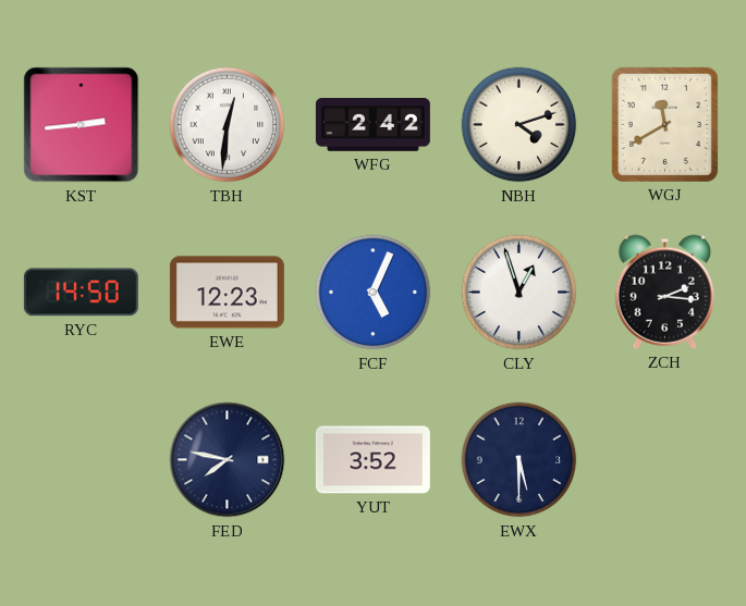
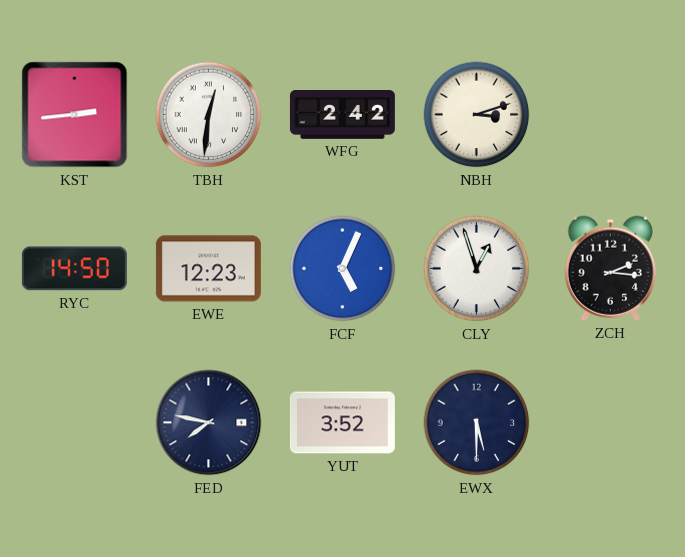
NBH: 4:12 -> 3:12 (477, 115)
WGJ: 11:40 -> none (664, 124)
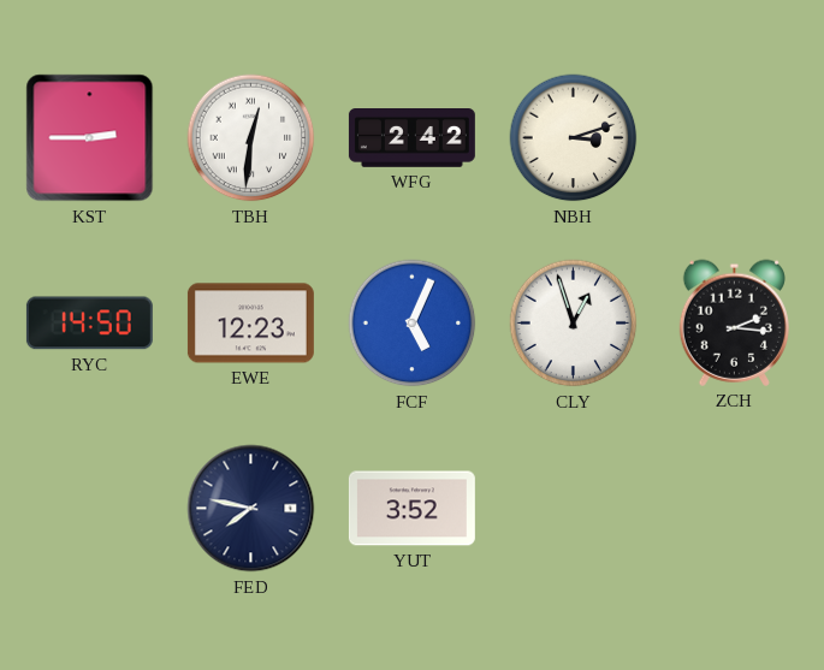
KST: 2:44 -> 2:45 (90, 138)
EWX: 5:30 -> none (477, 423)
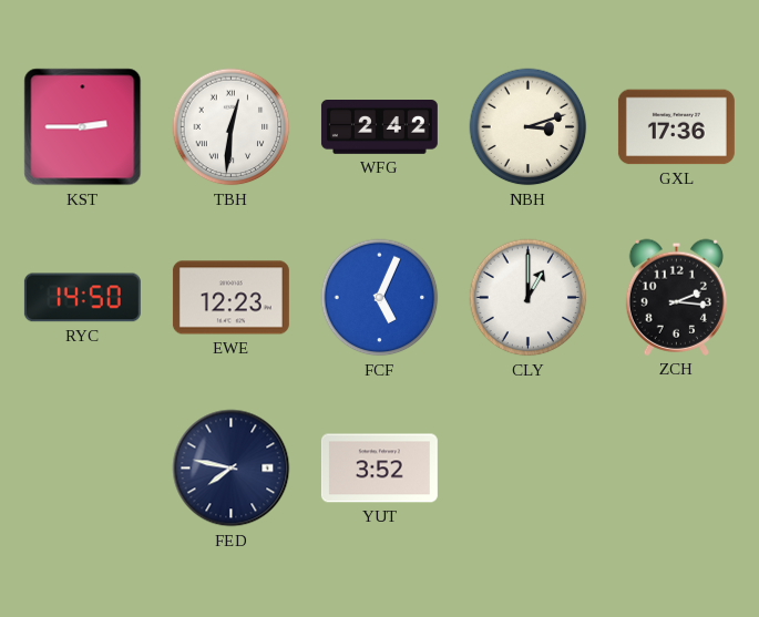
GXL: none -> 17:36 (676, 127)
CLY: 12:57 -> 1:00 (529, 298)
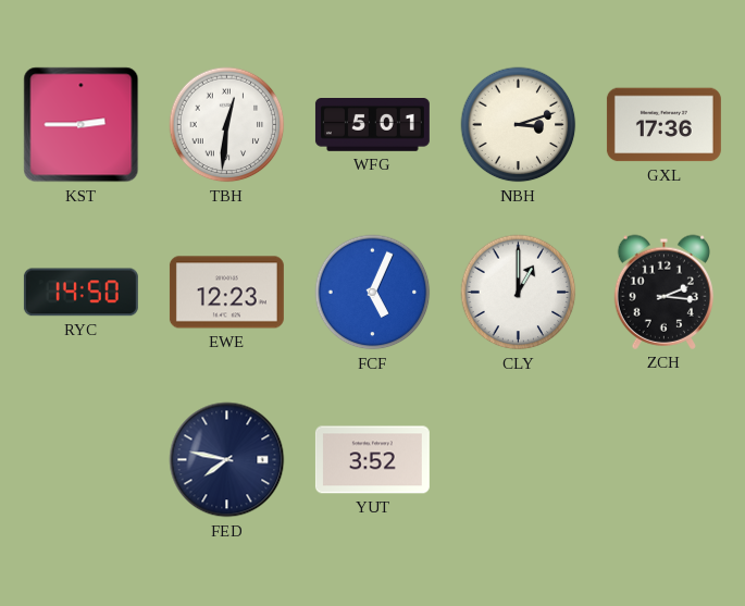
WFG: 2:42 -> 5:01 (372, 125)
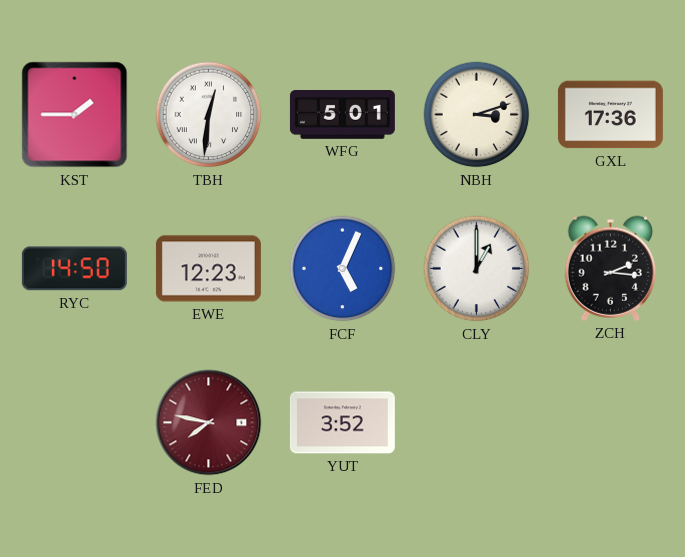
KST: 2:45 -> 1:45 (75, 115)
FED dial: navy -> burgundy (209, 423)
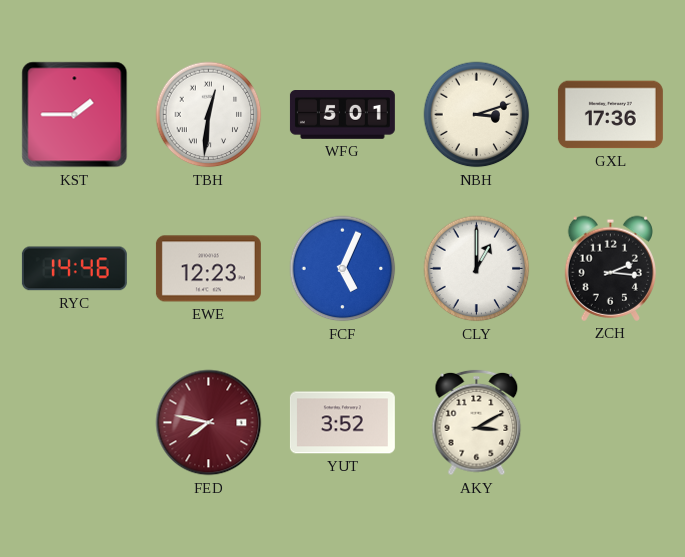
RYC: 14:50 -> 14:46 (74, 269)
AKY: none -> 3:10 (477, 423)
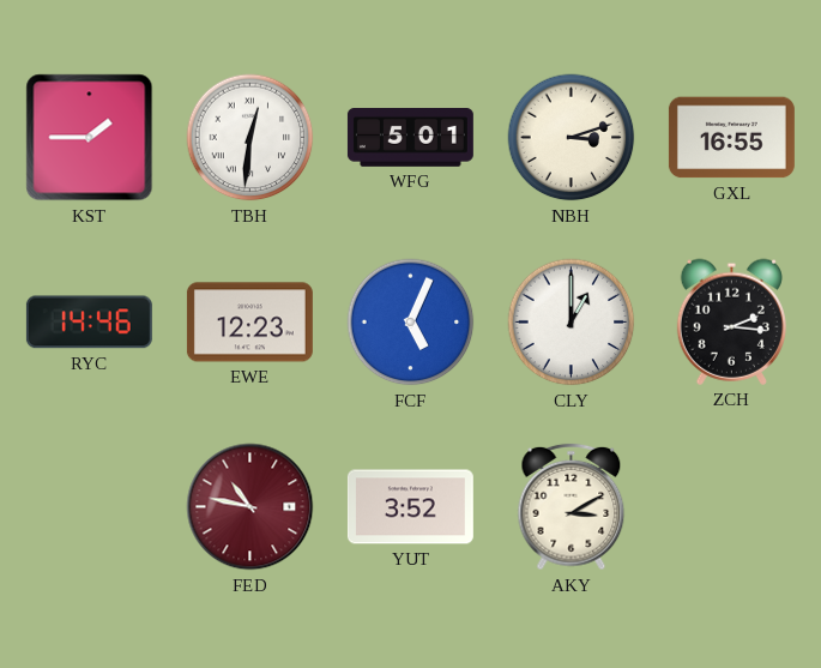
GXL: 17:36 -> 16:55 (731, 138)
FED: 7:47 -> 10:47 (250, 507)
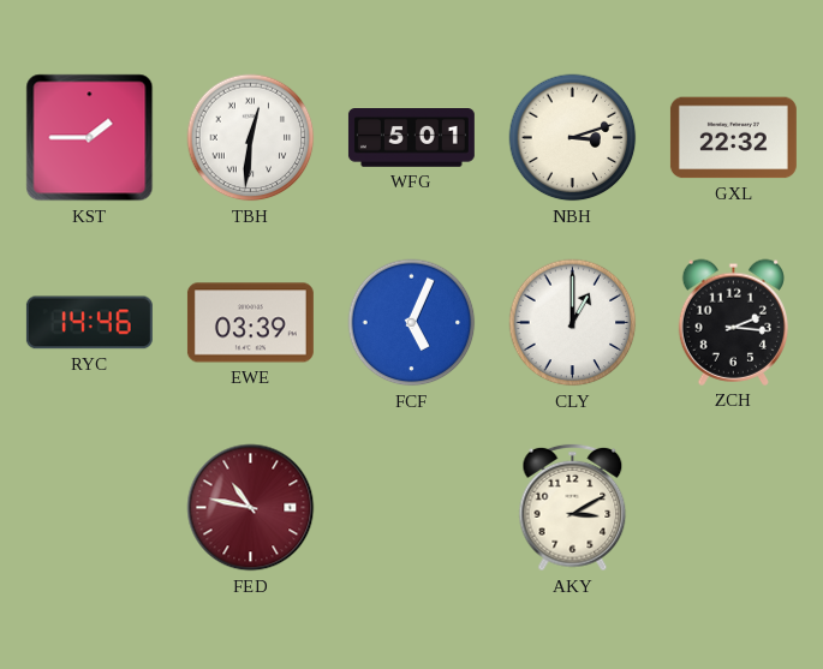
GXL: 16:55 -> 22:32 (733, 138)
EWE: 12:23 -> 03:39 (250, 323)
YUT: 3:52 -> none (410, 507)
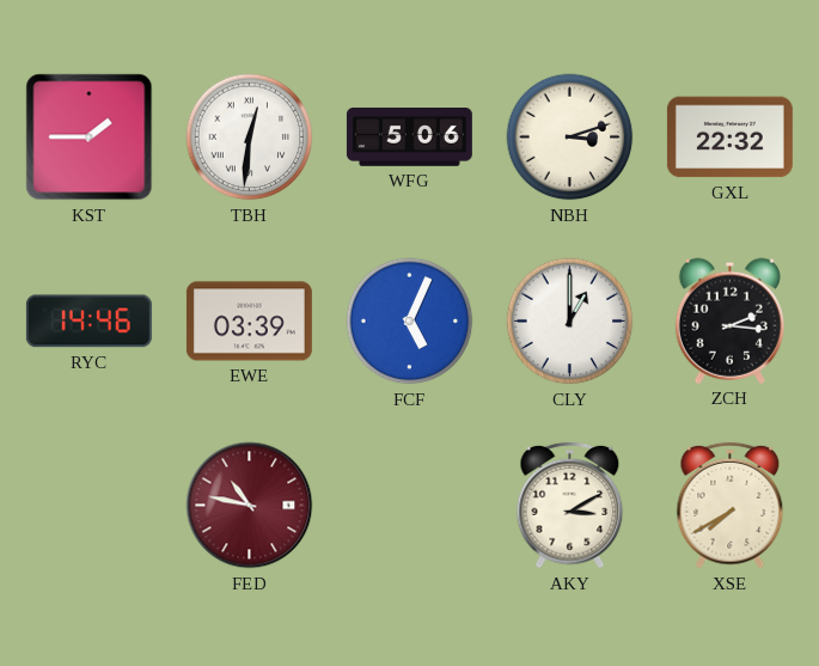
WFG: 5:01 -> 5:06 (409, 138)
XSE: none -> 7:40 (731, 506)
